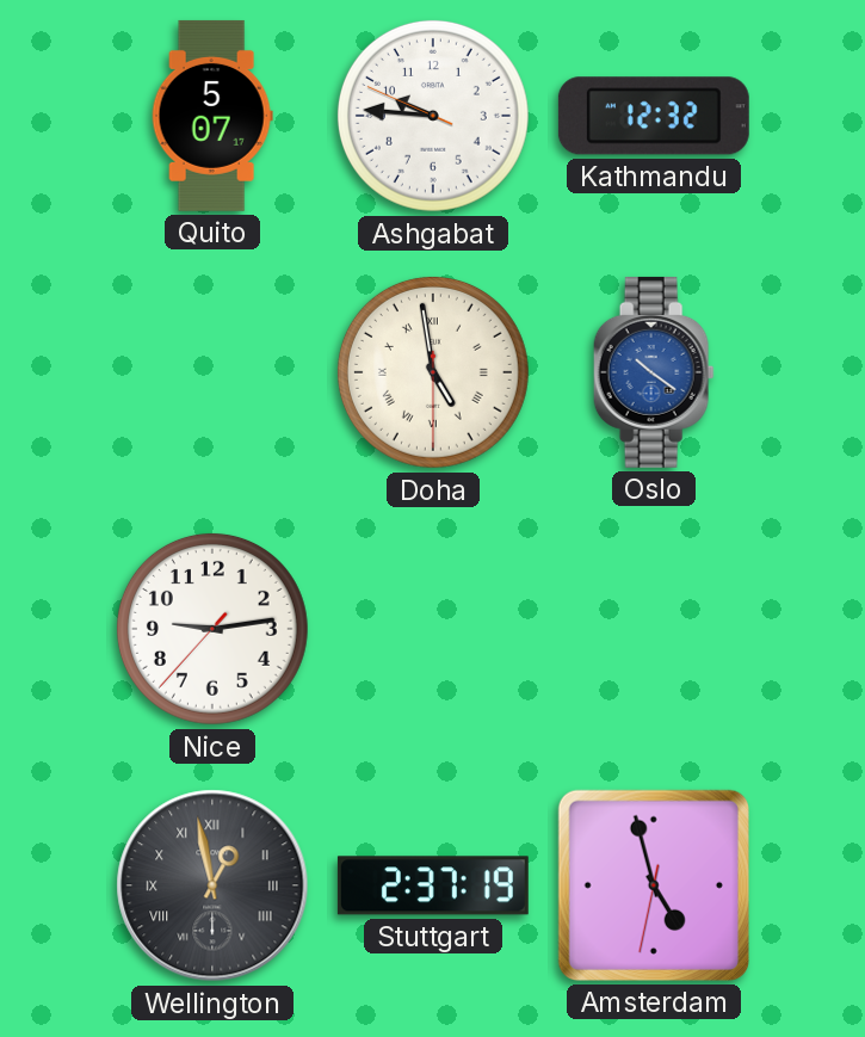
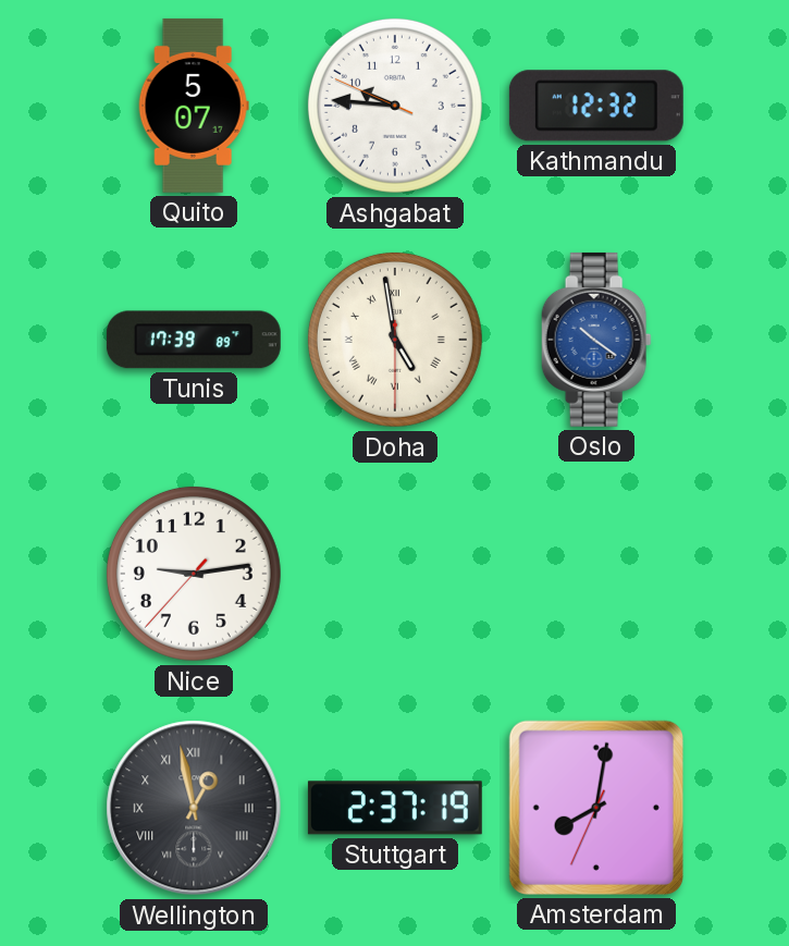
Tunis: none -> 17:39 (194, 340)
Amsterdam: 4:57 -> 8:01 (596, 808)
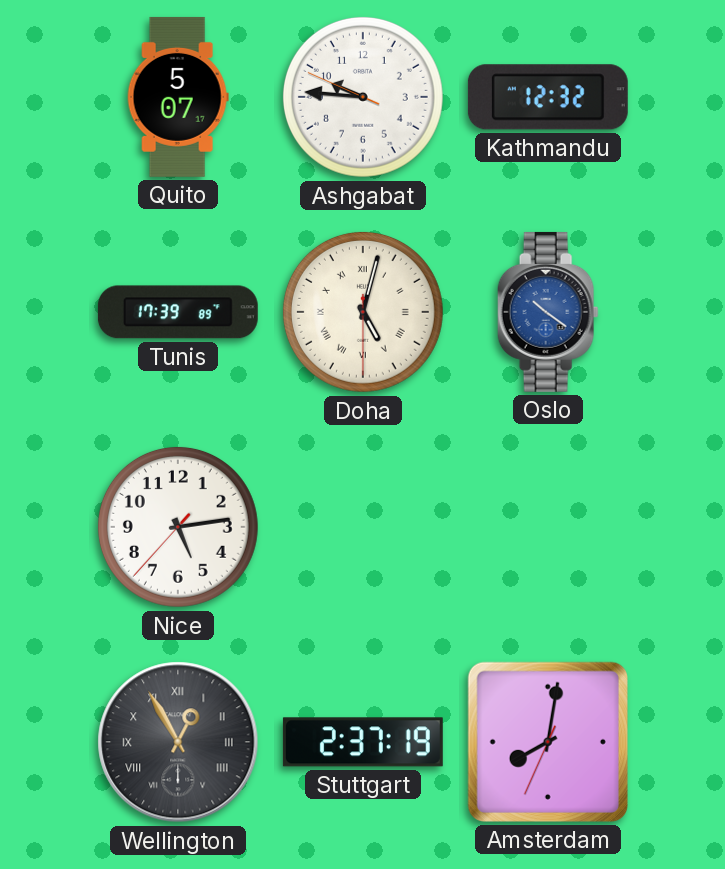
Doha: 4:58 -> 5:02 (363, 312)
Nice: 9:13 -> 5:13 (178, 527)
Wellington: 12:58 -> 12:55 (178, 742)
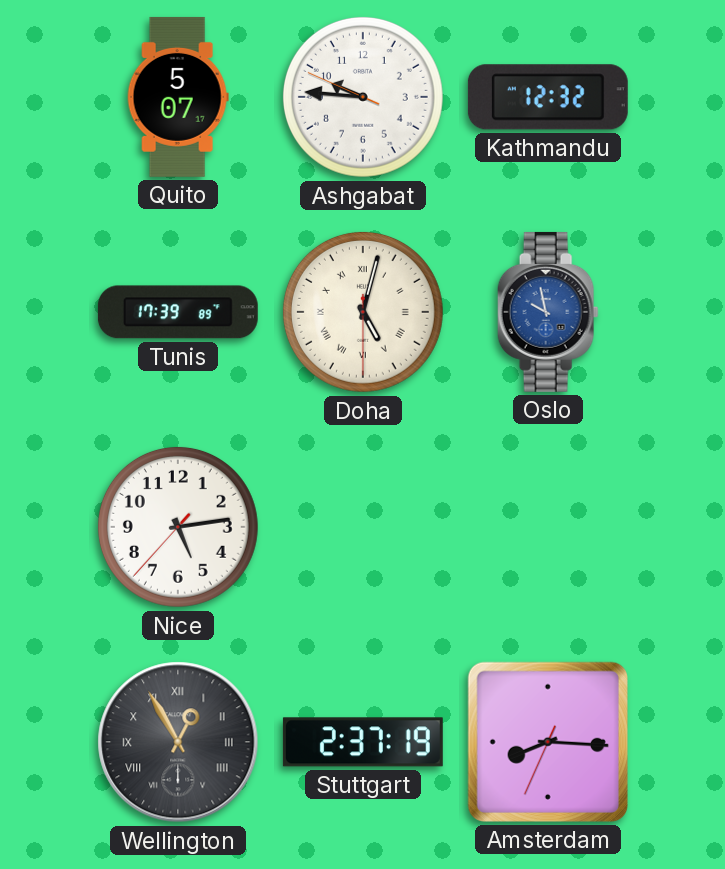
Oslo: 10:21 -> 9:58 (548, 312)
Amsterdam: 8:01 -> 8:15 (548, 742)
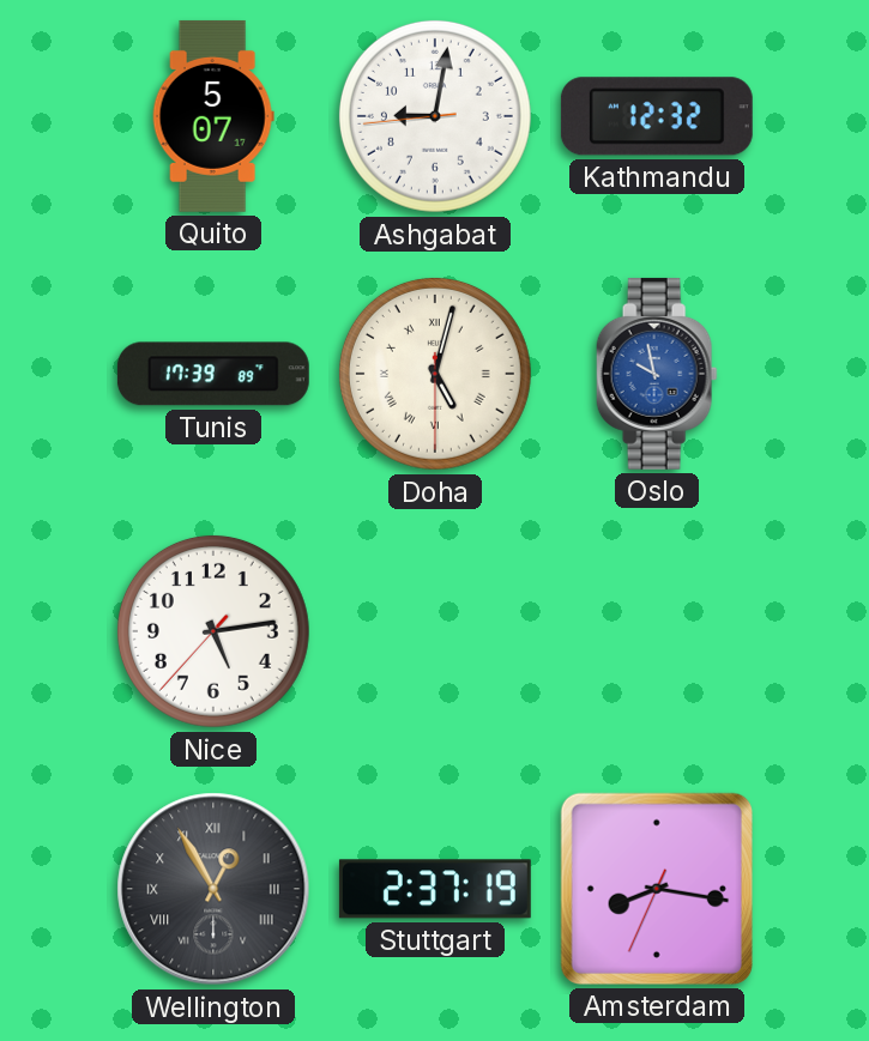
Ashgabat: 9:45 -> 9:01 (435, 116)
Amsterdam: 8:15 -> 8:16 (657, 889)
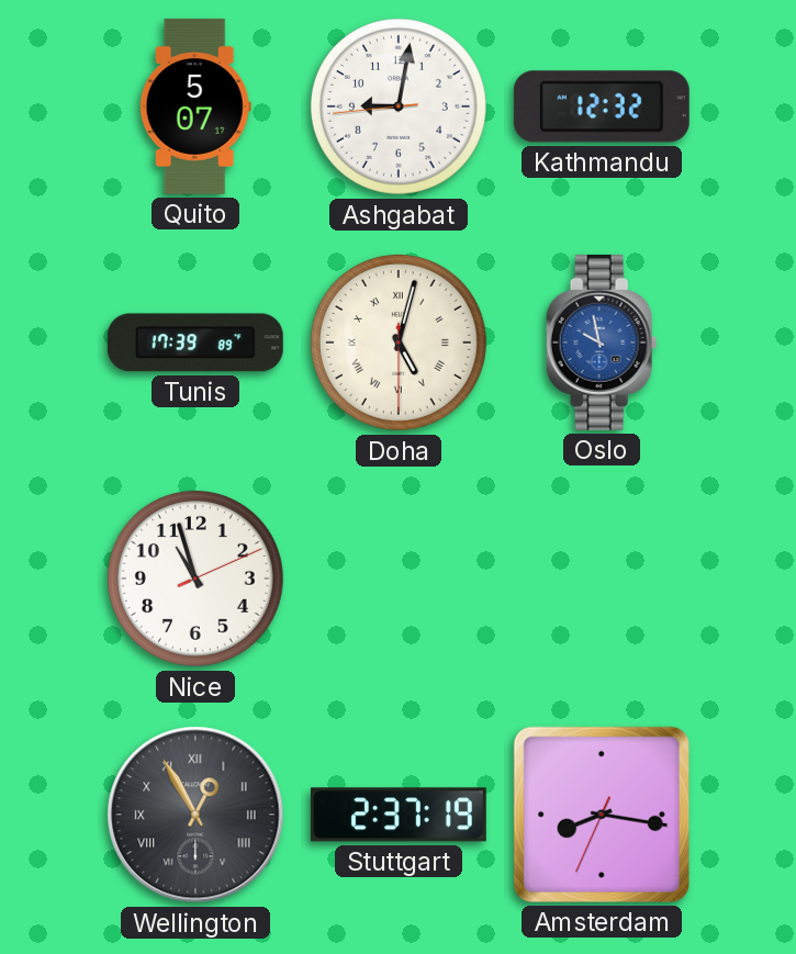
Nice: 5:13 -> 10:57 (195, 579)
